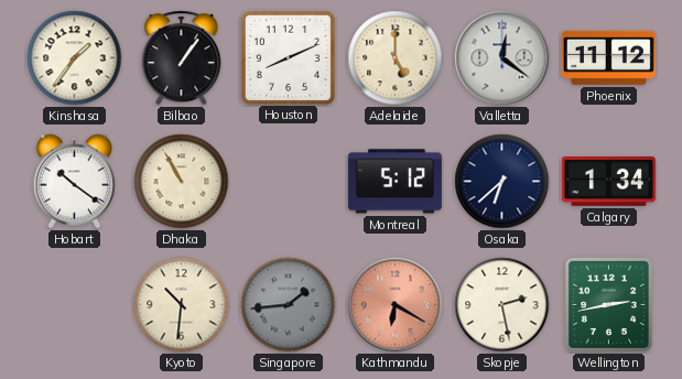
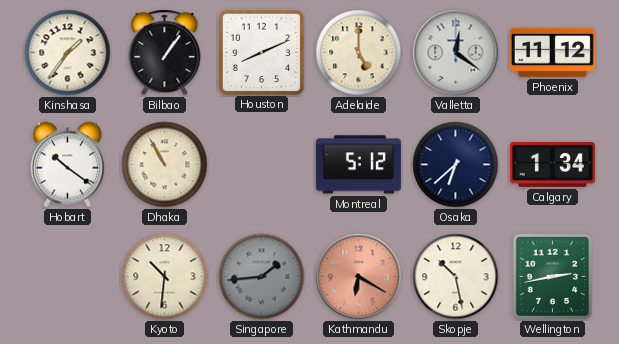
Skopje: 2:28 -> 10:28 (456, 277)
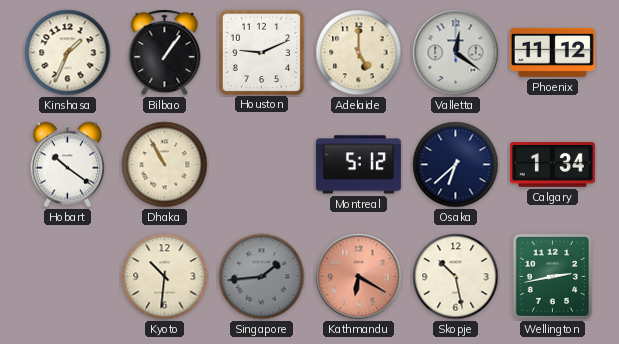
Kinshasa: 1:36 -> 1:34 (68, 53)
Houston: 8:11 -> 9:11 (261, 52)
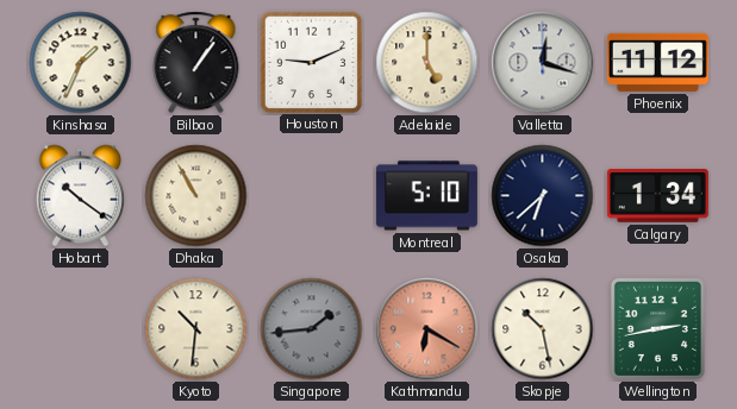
Valletta: 12:21 -> 12:18 (543, 63)
Montreal: 5:12 -> 5:10 (426, 196)
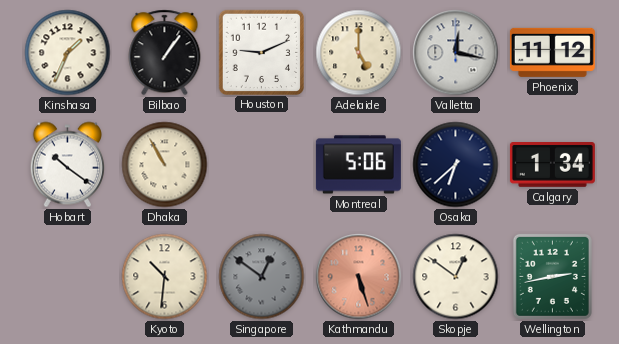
Valletta: 12:18 -> 12:17 (456, 53)
Montreal: 5:10 -> 5:06 (358, 165)
Singapore: 1:44 -> 12:51 (262, 277)
Kathmandu: 6:20 -> 5:27 (359, 277)
Skopje: 10:28 -> 12:51 (456, 277)
